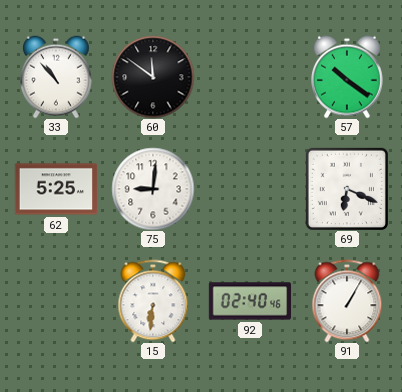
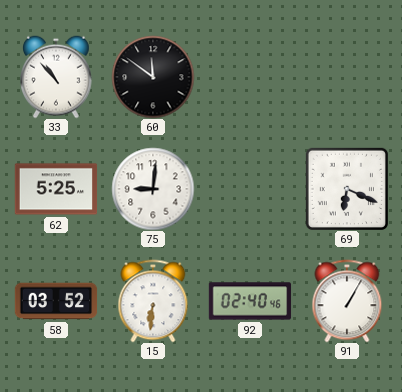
57: 10:21 -> none (348, 77)
58: none -> 03:52 (56, 301)
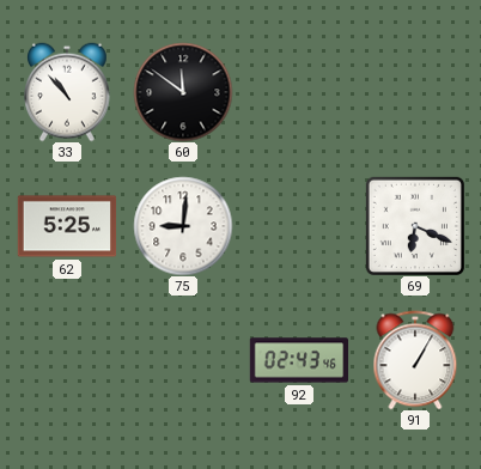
58: 03:52 -> none (56, 301)
15: 6:31 -> none (153, 301)
92: 02:40 -> 02:43 (299, 360)
